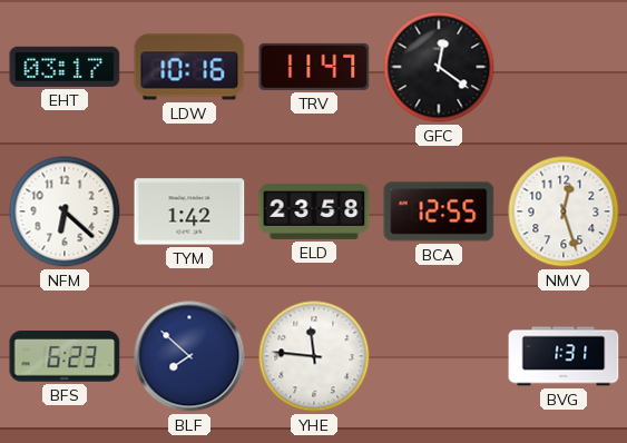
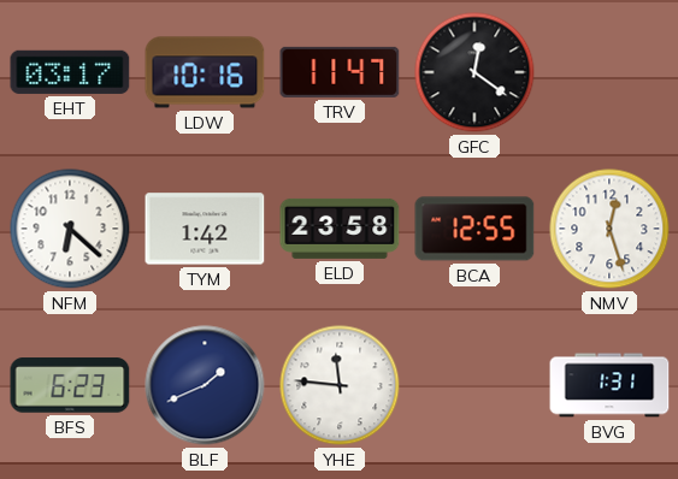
BLF: 7:52 -> 1:41 (205, 385)
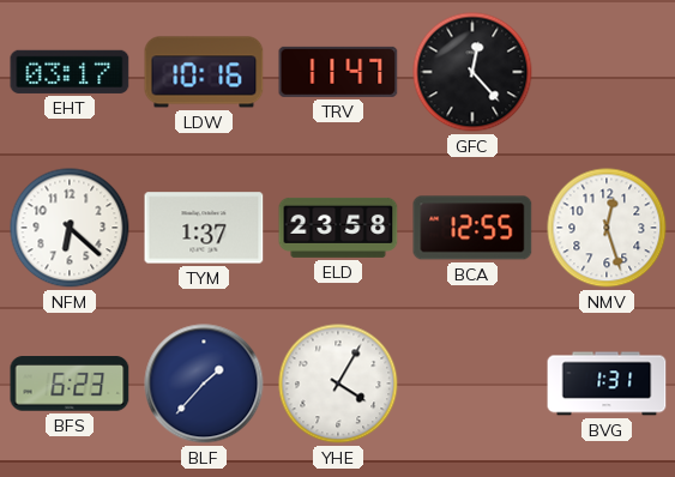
GFC: 12:21 -> 12:23 (472, 72)
TYM: 1:42 -> 1:37 (204, 228)
BLF: 1:41 -> 1:37 (204, 384)
YHE: 11:46 -> 4:05 (338, 384)
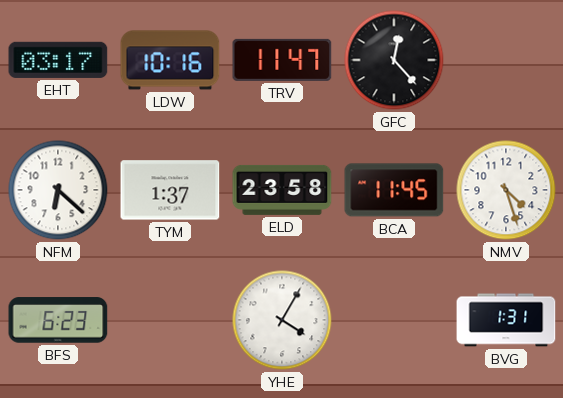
BCA: 12:55 -> 11:45 (394, 190)
NMV: 12:27 -> 4:27 (506, 190)
BLF: 1:37 -> none (204, 384)
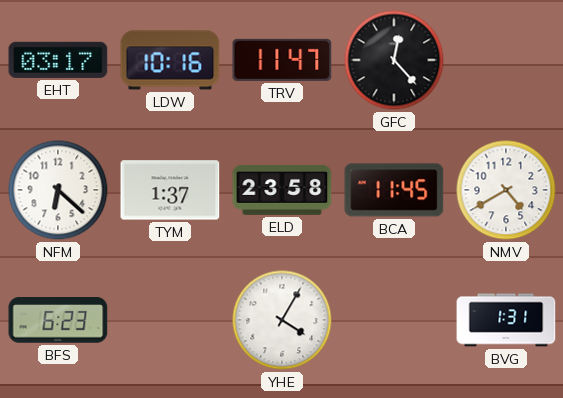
NMV: 4:27 -> 4:40 (506, 190)
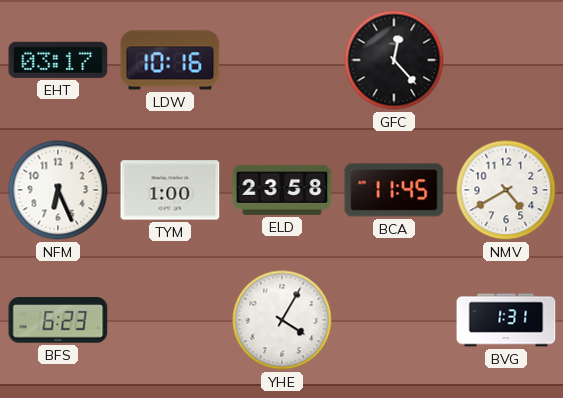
TRV: 11:47 -> none (282, 60)
NFM: 6:22 -> 6:26 (58, 190)
TYM: 1:37 -> 1:00 (170, 190)
